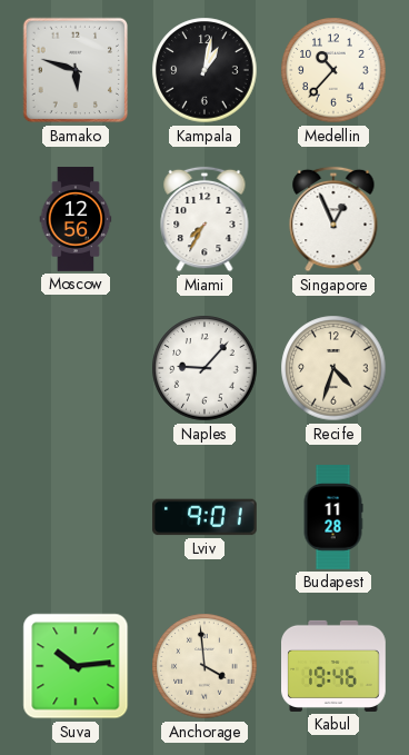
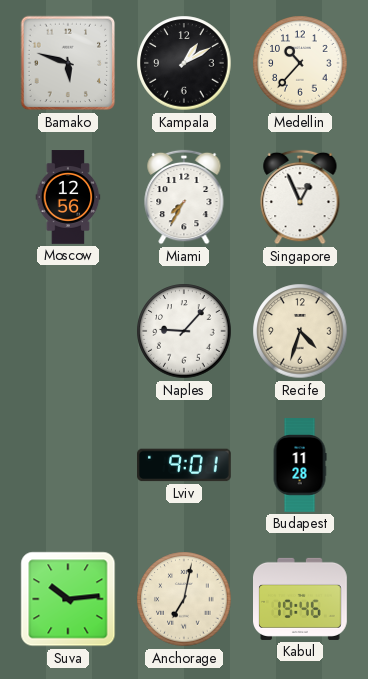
Kampala: 1:02 -> 1:10 (184, 63)
Anchorage: 3:59 -> 7:02 (184, 599)
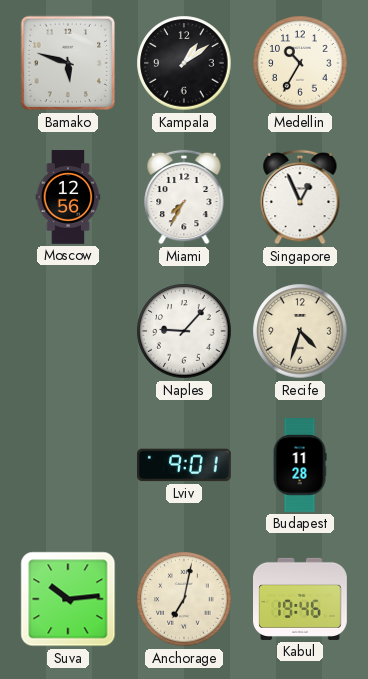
Kampala: 1:10 -> 1:09 (184, 63)
Medellin: 10:37 -> 10:35 (300, 63)
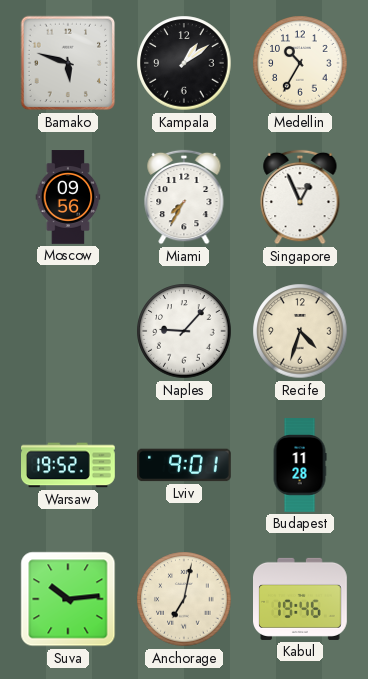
Moscow: 12:56 -> 09:56 (68, 197)
Warsaw: none -> 19:52 (69, 465)
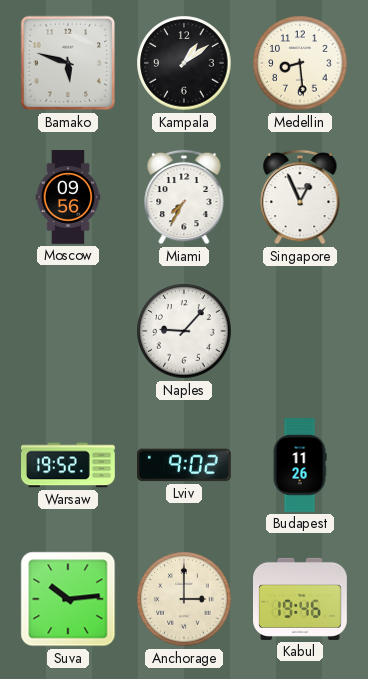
Medellin: 10:35 -> 8:29 (300, 63)
Recife: 4:33 -> none (300, 331)
Lviv: 9:01 -> 9:02 (185, 465)
Budapest: 11:28 -> 11:26 (300, 465)
Anchorage: 7:02 -> 3:00 (184, 599)
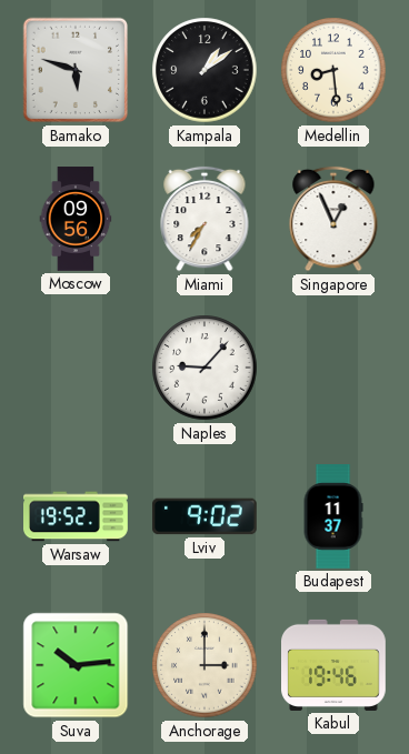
Budapest: 11:26 -> 11:37 (333, 516)
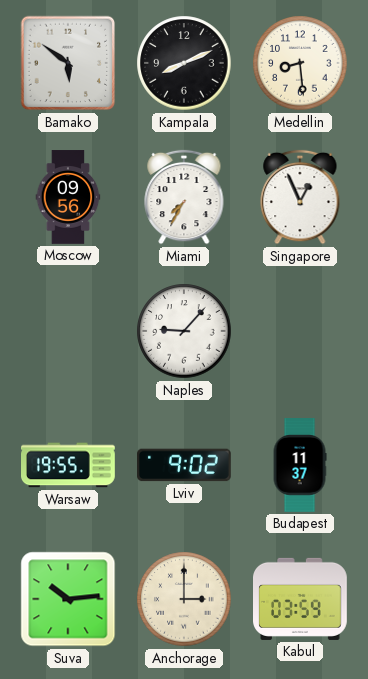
Bamako: 5:48 -> 5:51 (68, 63)
Kampala: 1:09 -> 8:11 (184, 63)
Warsaw: 19:52 -> 19:55 (69, 465)
Kabul: 19:46 -> 03:59 (301, 599)
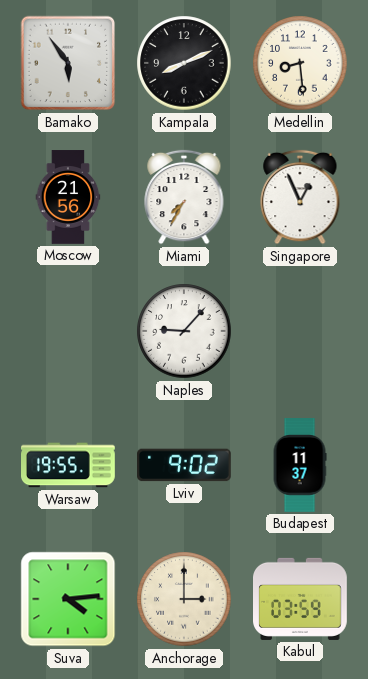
Bamako: 5:51 -> 5:54 (68, 63)
Moscow: 09:56 -> 21:56 (68, 197)
Suva: 10:14 -> 4:14 (68, 599)
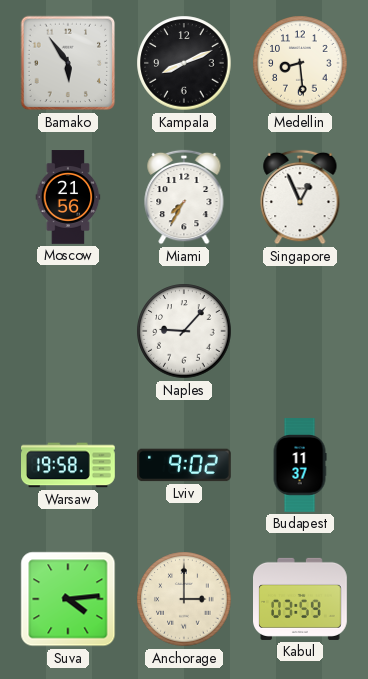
Warsaw: 19:55 -> 19:58 (69, 465)
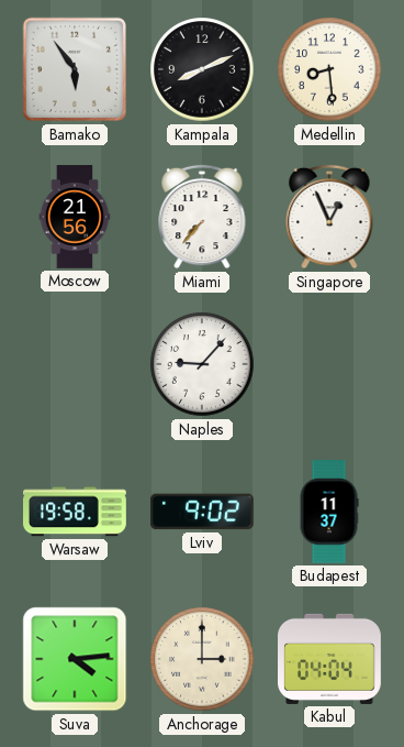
Miami: 7:35 -> 7:37 (202, 217)
Kabul: 03:59 -> 04:04 (330, 659)
